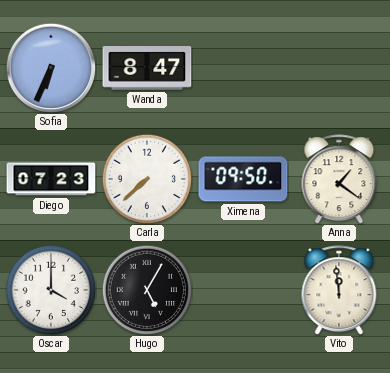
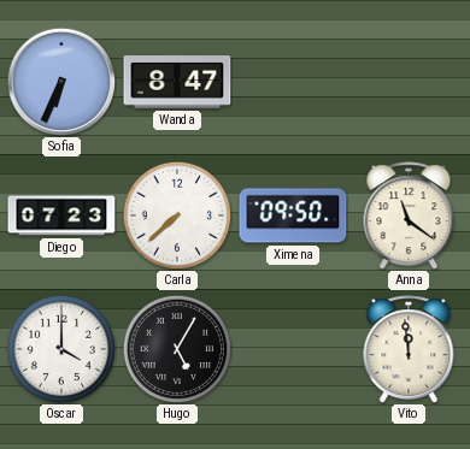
Anna: 1:21 -> 11:21 (409, 215)
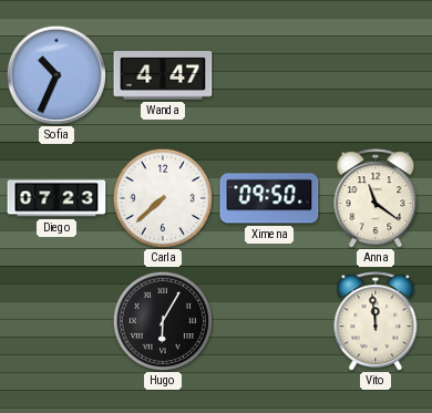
Sofia: 6:34 -> 10:34 (55, 74)
Wanda: 8:47 -> 4:47 (163, 75)
Oscar: 4:00 -> none (60, 348)
Hugo: 5:05 -> 6:05 (162, 320)
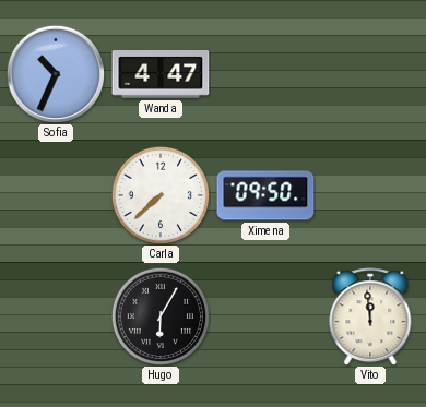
Diego: 07:23 -> none (56, 198)
Anna: 11:21 -> none (376, 198)
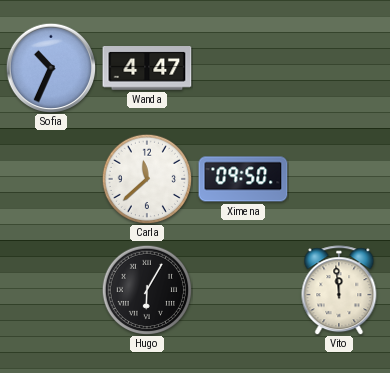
Carla: 7:38 -> 11:38 (146, 178)
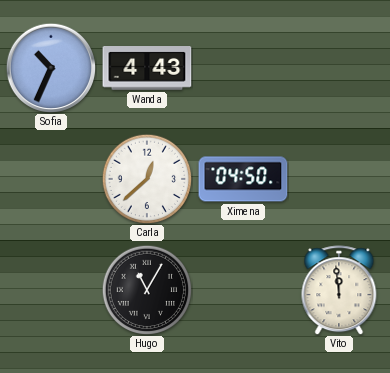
Wanda: 4:47 -> 4:43 (147, 68)
Carla: 11:38 -> 12:38 (146, 178)
Ximena: 09:50 -> 04:50 (243, 179)
Hugo: 6:05 -> 11:05 (146, 289)
